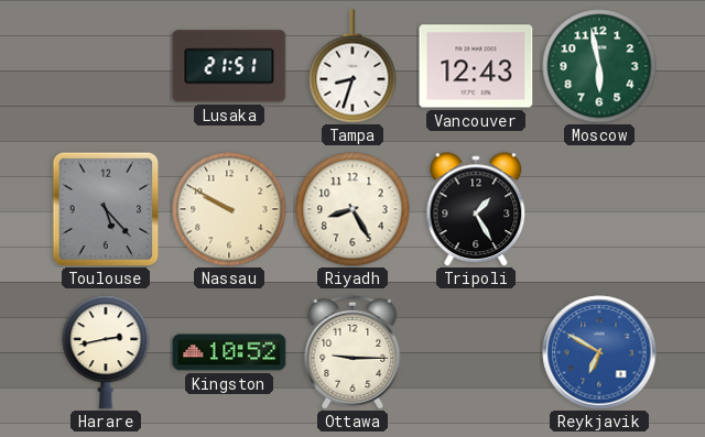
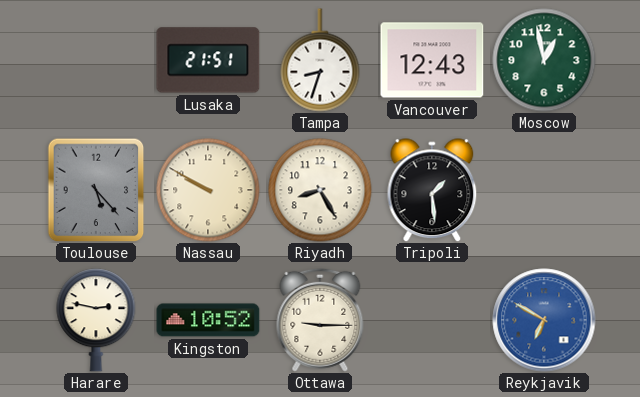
Moscow: 5:58 -> 12:58 (544, 60)
Tripoli: 1:25 -> 1:29 (432, 190)
Harare: 2:43 -> 2:47 (96, 320)
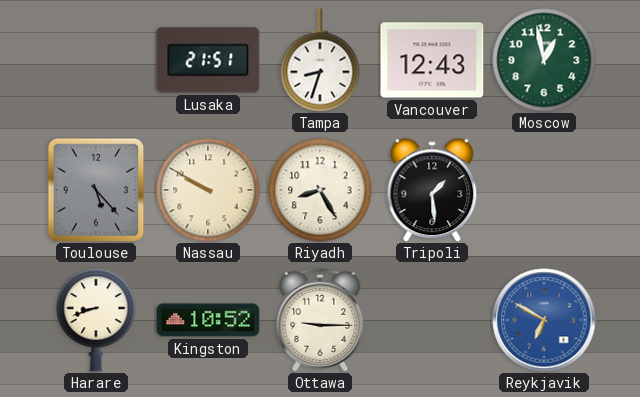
Harare: 2:47 -> 8:42 (96, 320)
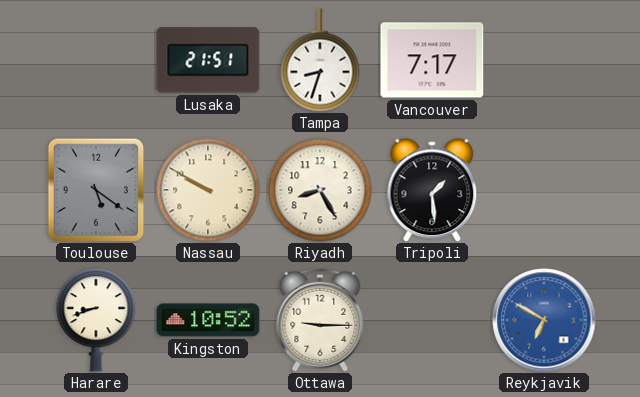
Vancouver: 12:43 -> 7:17 (432, 60)
Moscow: 12:58 -> none (544, 60)
Toulouse: 5:23 -> 5:21 (96, 190)
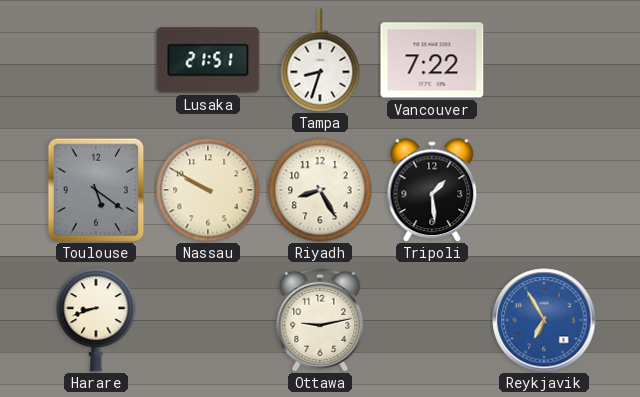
Vancouver: 7:17 -> 7:22 (432, 60)
Kingston: 10:52 -> none (208, 320)
Ottawa: 9:15 -> 9:13 (320, 320)
Reykjavik: 6:50 -> 6:55 (544, 320)
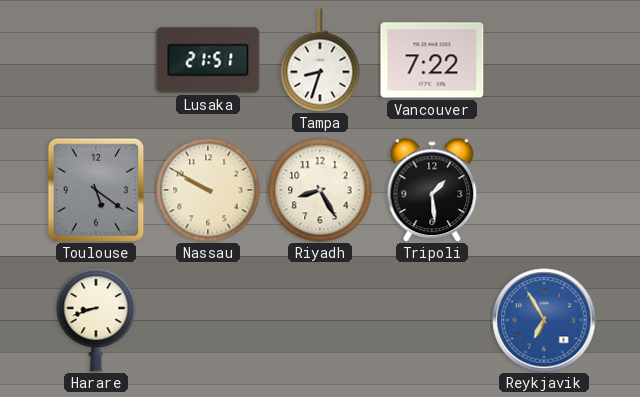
Ottawa: 9:13 -> none (320, 320)
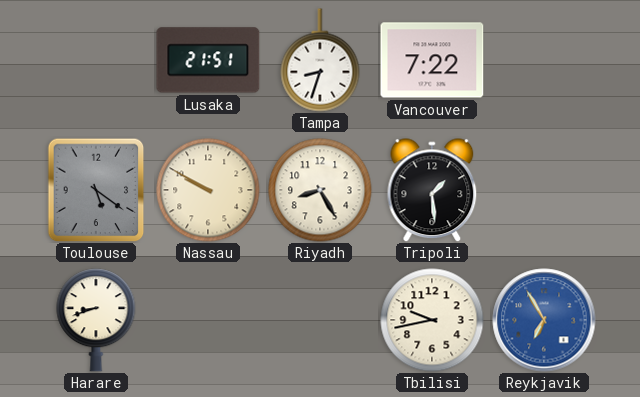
Tbilisi: none -> 9:43 (432, 320)
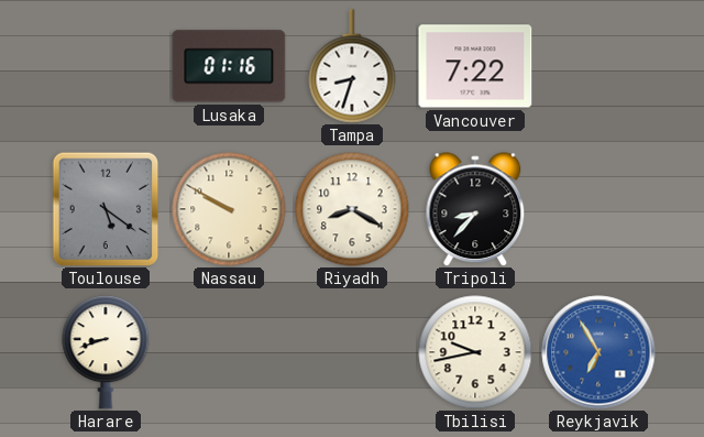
Lusaka: 21:51 -> 01:16 (229, 66)
Riyadh: 8:25 -> 8:20 (352, 209)
Tripoli: 1:29 -> 8:37 (475, 209)
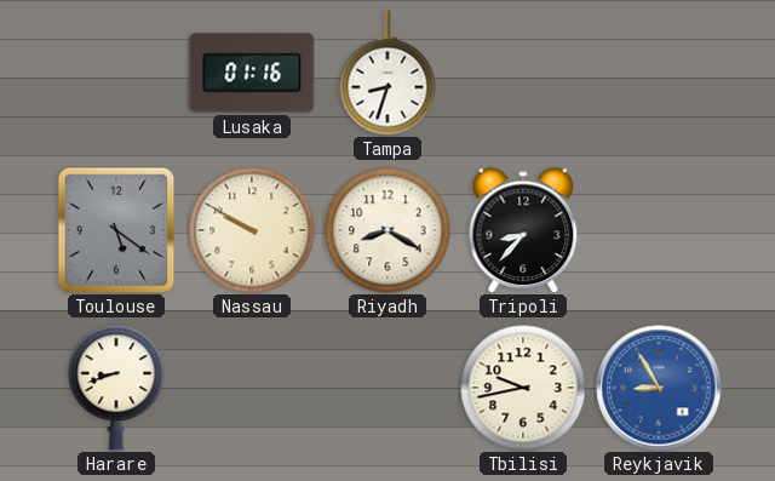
Vancouver: 7:22 -> none (475, 66)
Reykjavik: 6:55 -> 8:55 (659, 388)
